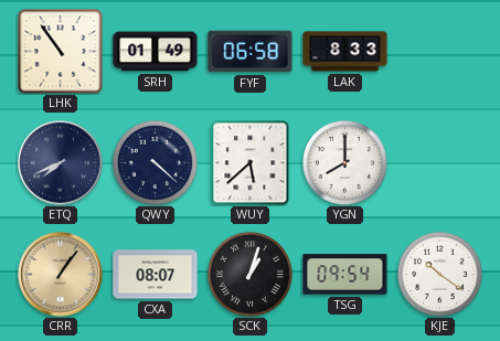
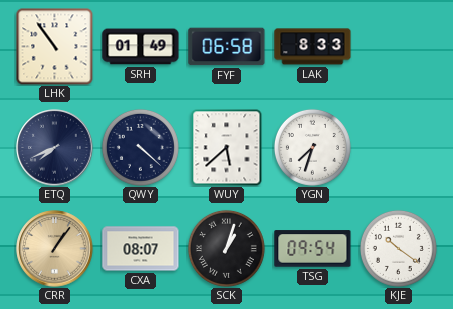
YGN: 8:00 -> 7:33 (312, 147)
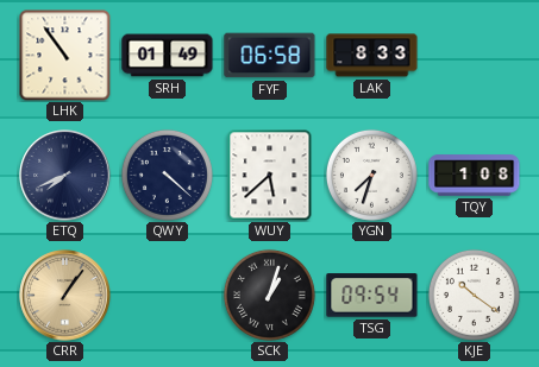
TQY: none -> 1:08 (475, 176)
CXA: 08:07 -> none (141, 249)
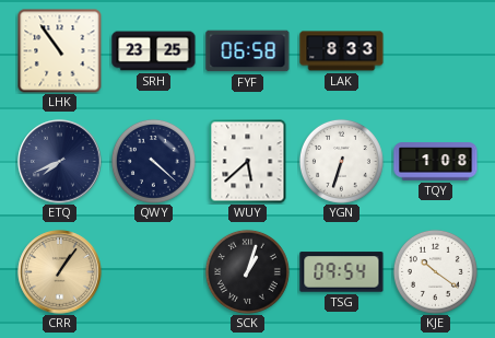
SRH: 01:49 -> 23:25 (154, 51)
YGN: 7:33 -> 6:33 (341, 161)
